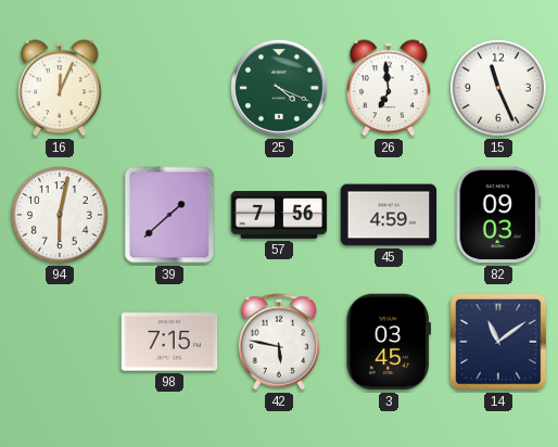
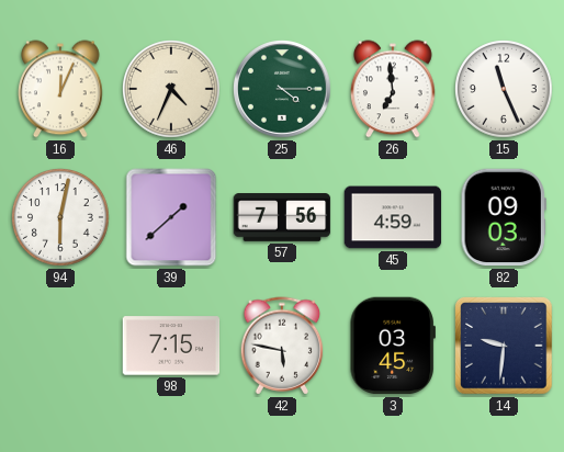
46: none -> 4:34 (172, 90)
25: 4:19 -> 4:15 (283, 90)
14: 11:09 -> 9:31 (504, 346)
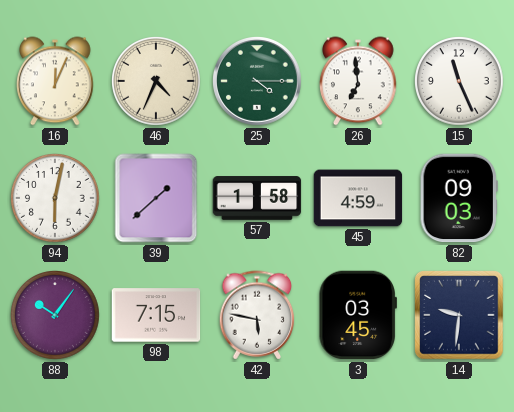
57: 7:56 -> 1:58 (257, 198)
88: none -> 10:06 (56, 316)
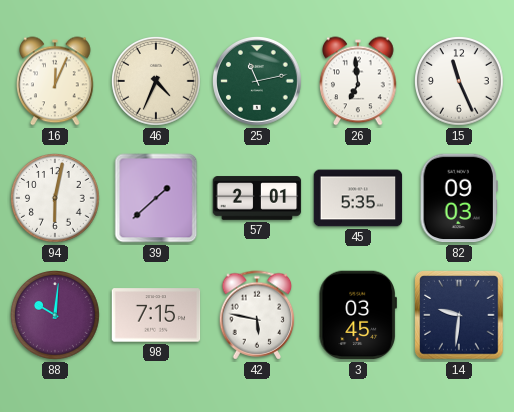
25: 4:15 -> 11:13 (258, 82)
57: 1:58 -> 2:01 (257, 198)
45: 4:59 -> 5:35 (358, 198)
88: 10:06 -> 10:01 (56, 316)
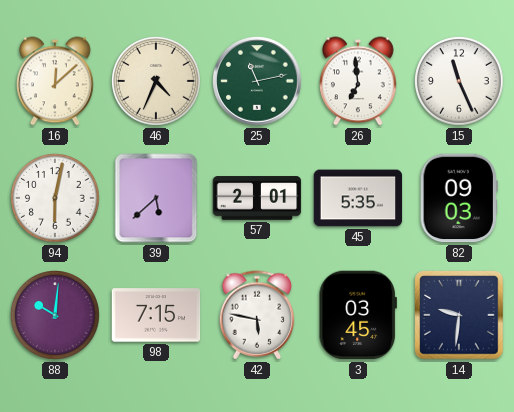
16: 12:04 -> 12:08 (56, 81)
39: 1:38 -> 5:38 (156, 198)
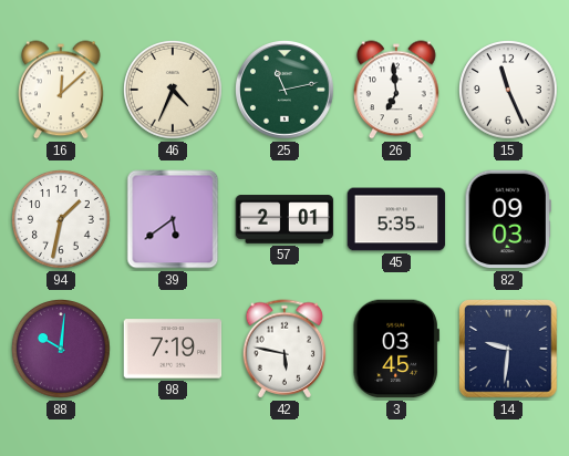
94: 6:02 -> 1:32 (62, 220)
39: 5:38 -> 5:39 (173, 219)
98: 7:15 -> 7:19 (173, 349)
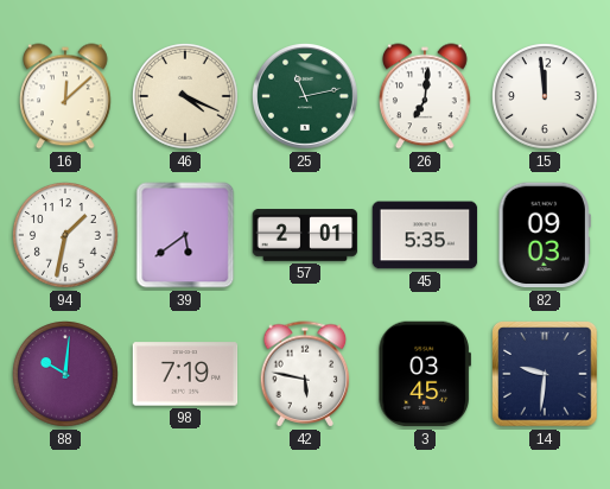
46: 4:34 -> 4:19 (186, 97)
26: 6:59 -> 7:01 (426, 96)
15: 11:26 -> 11:59 (546, 97)
